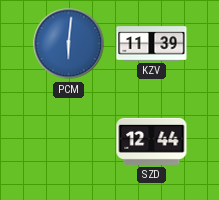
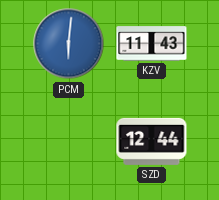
KZV: 11:39 -> 11:43 (152, 44)
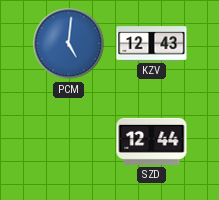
PCM: 6:01 -> 5:01 (69, 44)
KZV: 11:43 -> 12:43 (152, 44)
